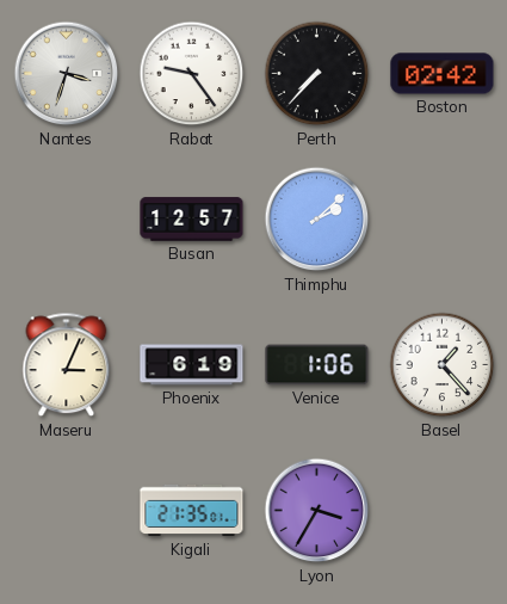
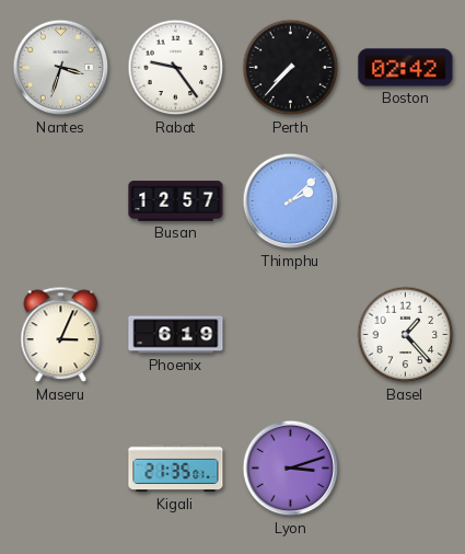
Venice: 1:06 -> none (317, 365)
Lyon: 3:35 -> 3:12 (291, 469)
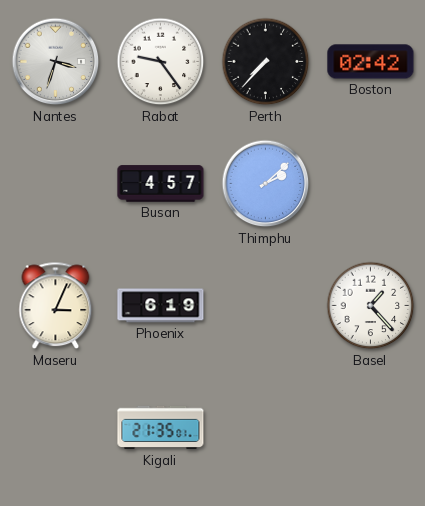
Busan: 12:57 -> 4:57 (161, 184)
Lyon: 3:12 -> none (291, 469)
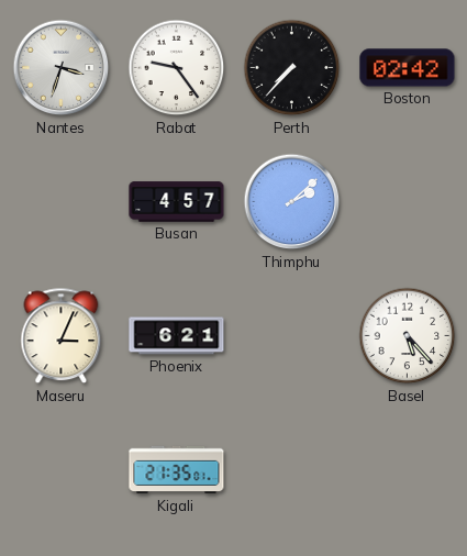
Phoenix: 6:19 -> 6:21 (177, 336)
Basel: 1:23 -> 5:23 (408, 336)
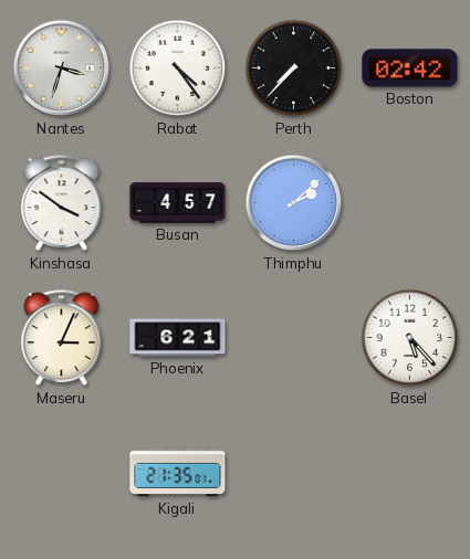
Rabat: 9:24 -> 4:24 (178, 68)
Kinshasa: none -> 3:51 (62, 203)
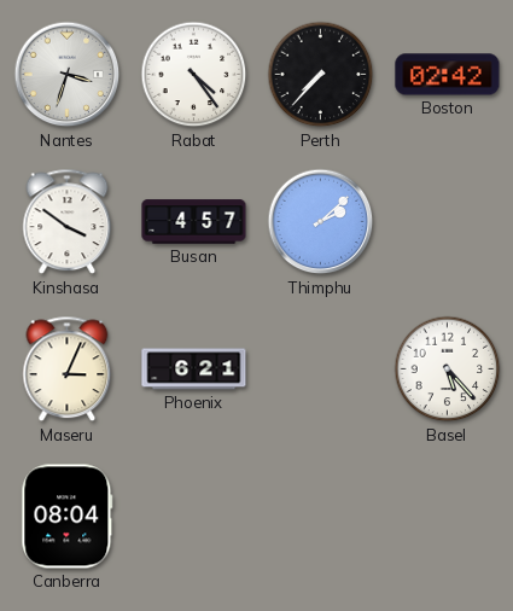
Canberra: none -> 08:04 (68, 517)
Kigali: 21:35 -> none (178, 473)
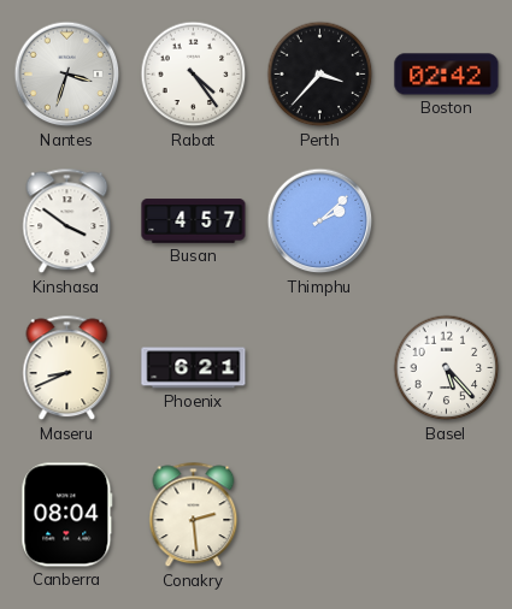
Perth: 7:37 -> 3:37 (320, 75)
Maseru: 3:04 -> 8:41 (67, 368)
Conakry: none -> 2:29 (194, 515)
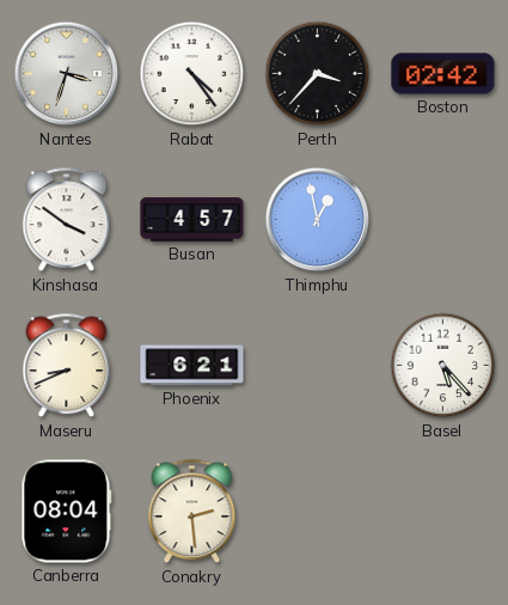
Thimphu: 2:08 -> 12:58 (318, 220)
